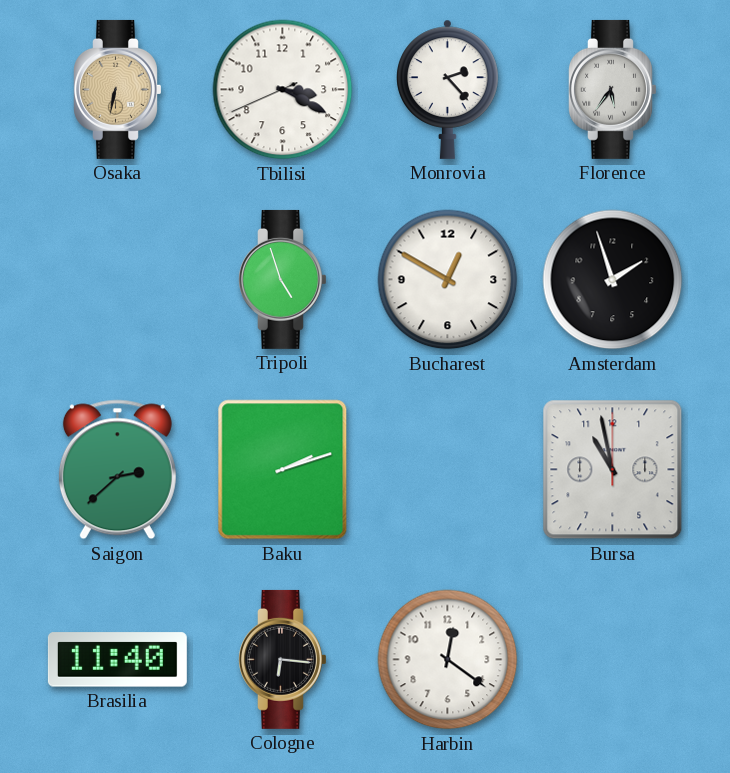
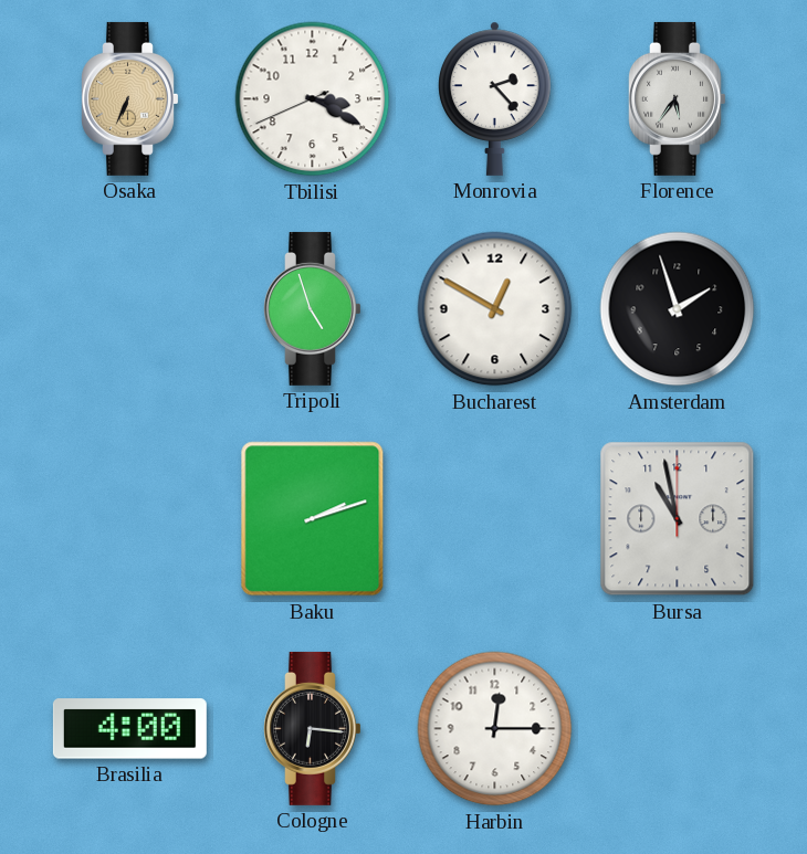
Osaka: 6:32 -> 6:34 (130, 98)
Saigon: 2:38 -> none (117, 470)
Brasilia: 11:40 -> 4:00 (129, 729)
Harbin: 12:21 -> 12:15 (495, 729)
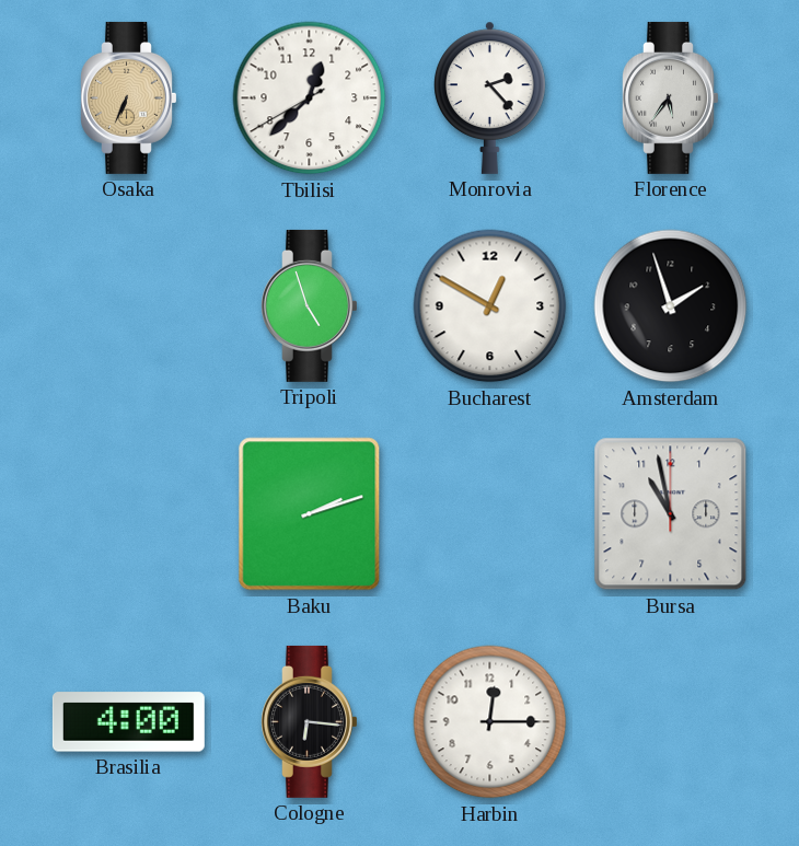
Tbilisi: 3:19 -> 12:37 (310, 98)
